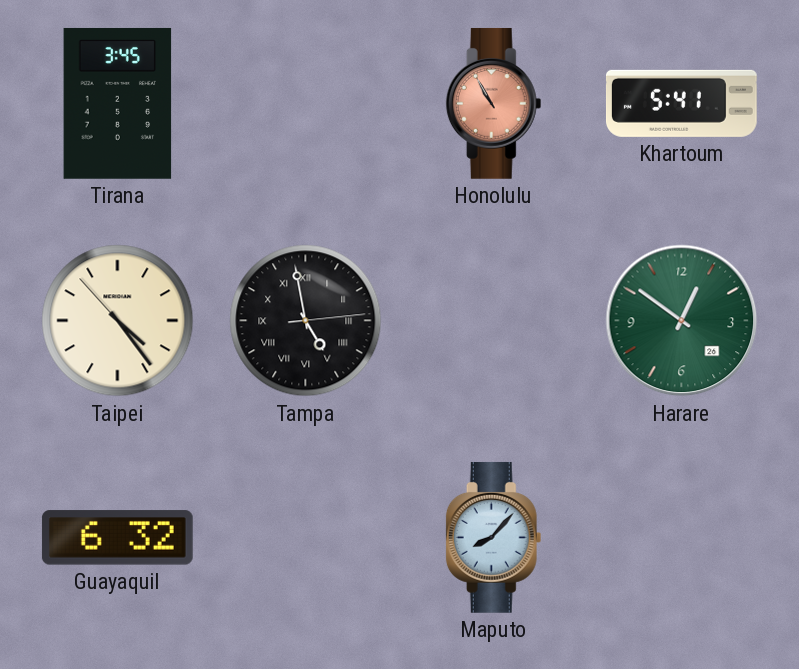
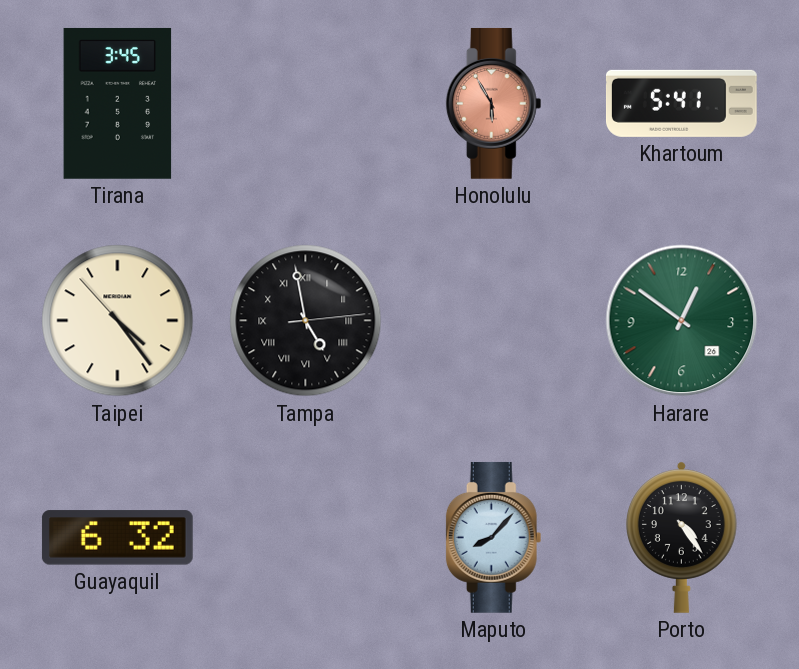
Honolulu: 10:55 -> 5:55 (494, 103)
Porto: none -> 4:24 (682, 537)
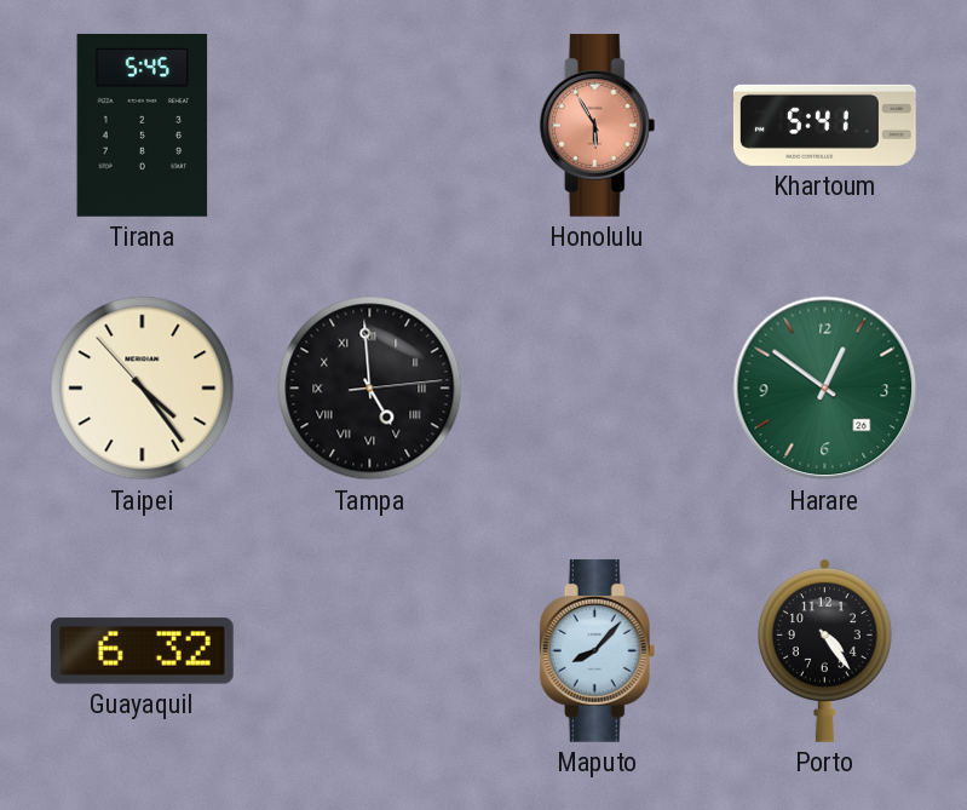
Tirana: 3:45 -> 5:45 (143, 125)
Tampa: 4:58 -> 4:59 (370, 389)
